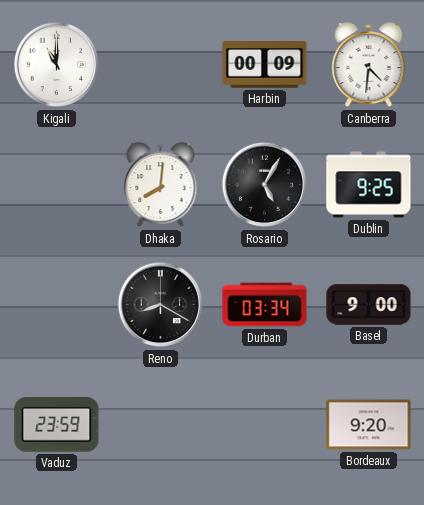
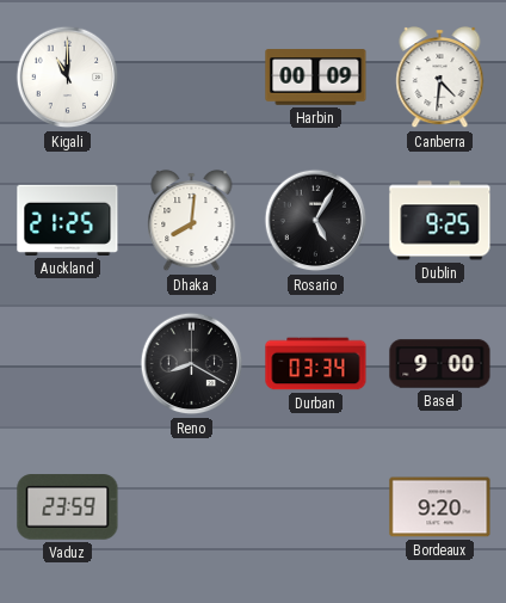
Auckland: none -> 21:25 (68, 220)
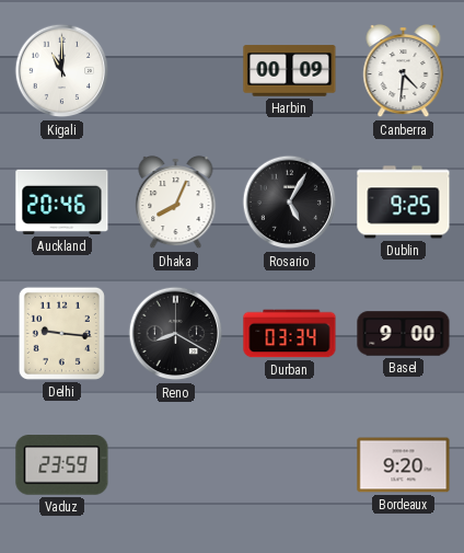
Auckland: 21:25 -> 20:46 (62, 201)
Dhaka: 8:01 -> 8:04 (176, 203)
Delhi: none -> 9:16 (61, 333)
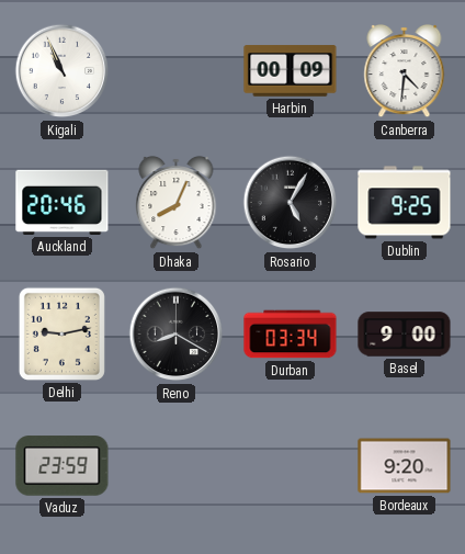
Kigali: 11:00 -> 10:56 (63, 71)
Delhi: 9:16 -> 9:13 (61, 333)
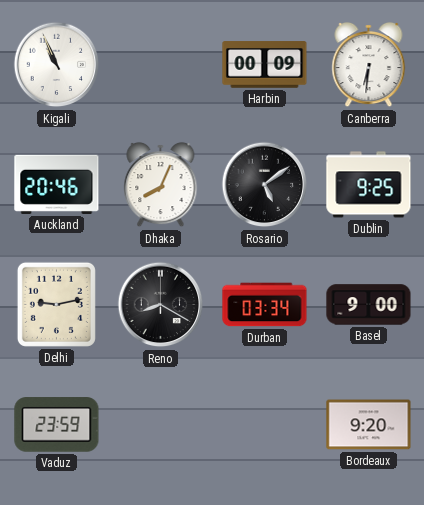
Canberra: 4:31 -> 6:31 (369, 65)
Rosario: 5:05 -> 5:09 (265, 185)
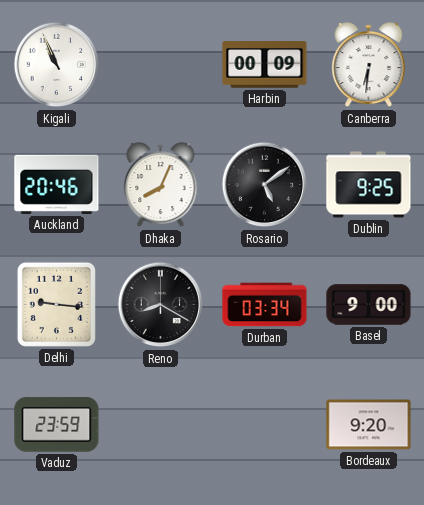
Delhi: 9:13 -> 9:16 (56, 304)
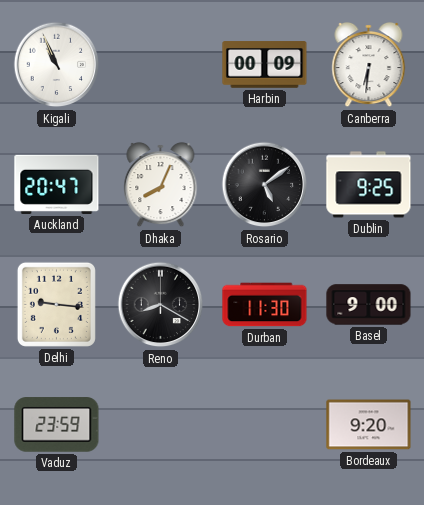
Auckland: 20:46 -> 20:47 (57, 184)
Durban: 03:34 -> 11:30 (265, 305)
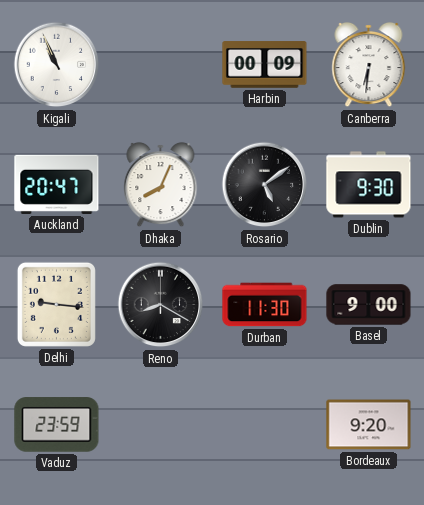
Dublin: 9:25 -> 9:30 (369, 185)
